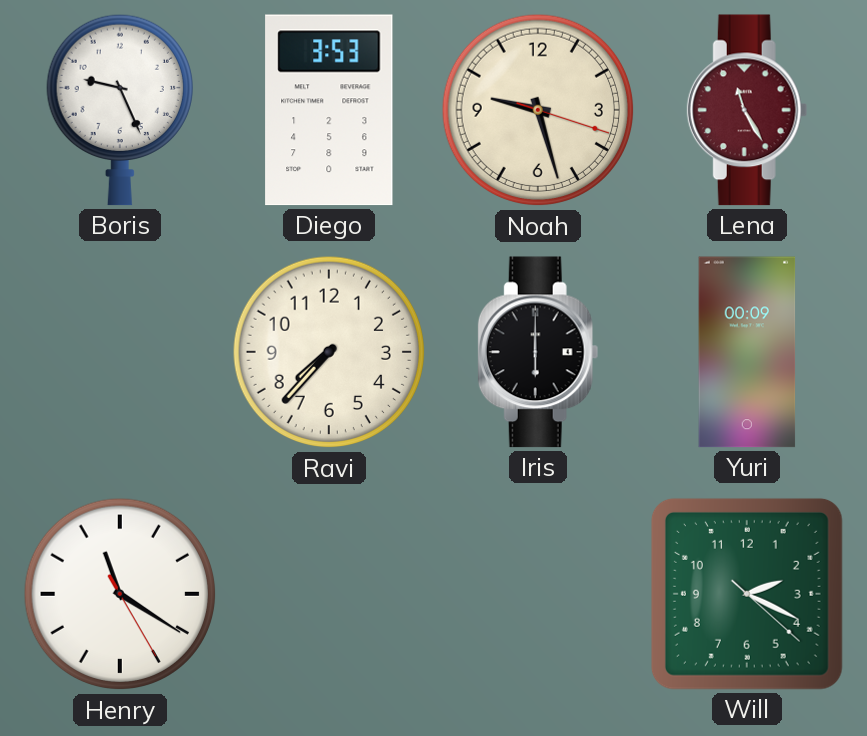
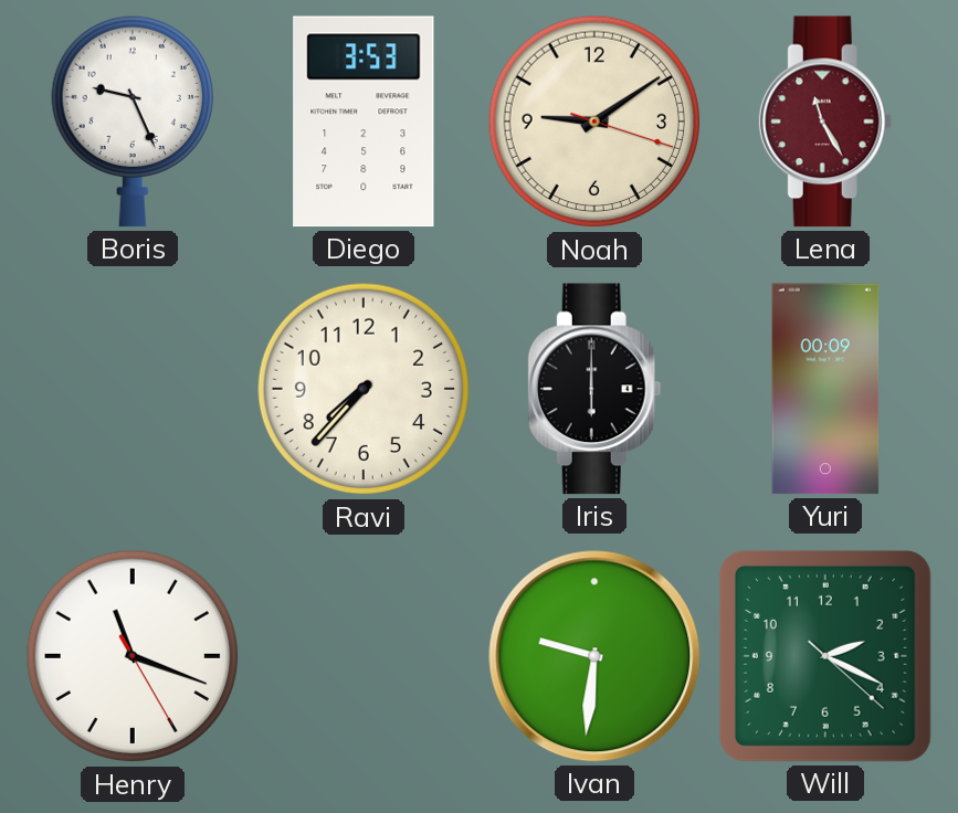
Noah: 9:27 -> 9:09 (594, 122)
Henry: 11:20 -> 11:18 (133, 656)
Ivan: none -> 9:31 (594, 656)
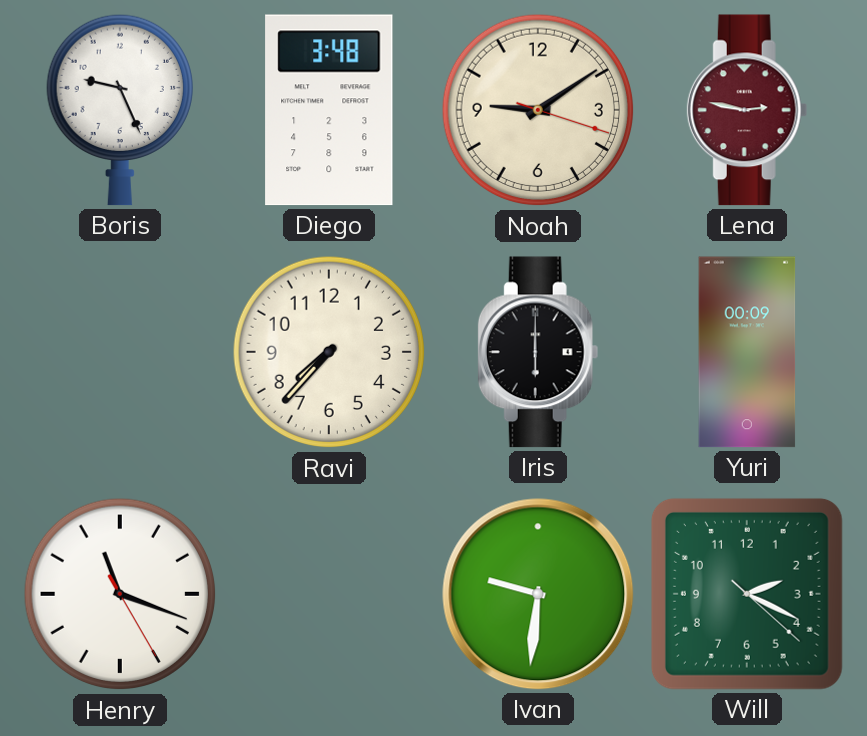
Diego: 3:53 -> 3:48 (329, 110)
Lena: 11:25 -> 2:47 (747, 110)
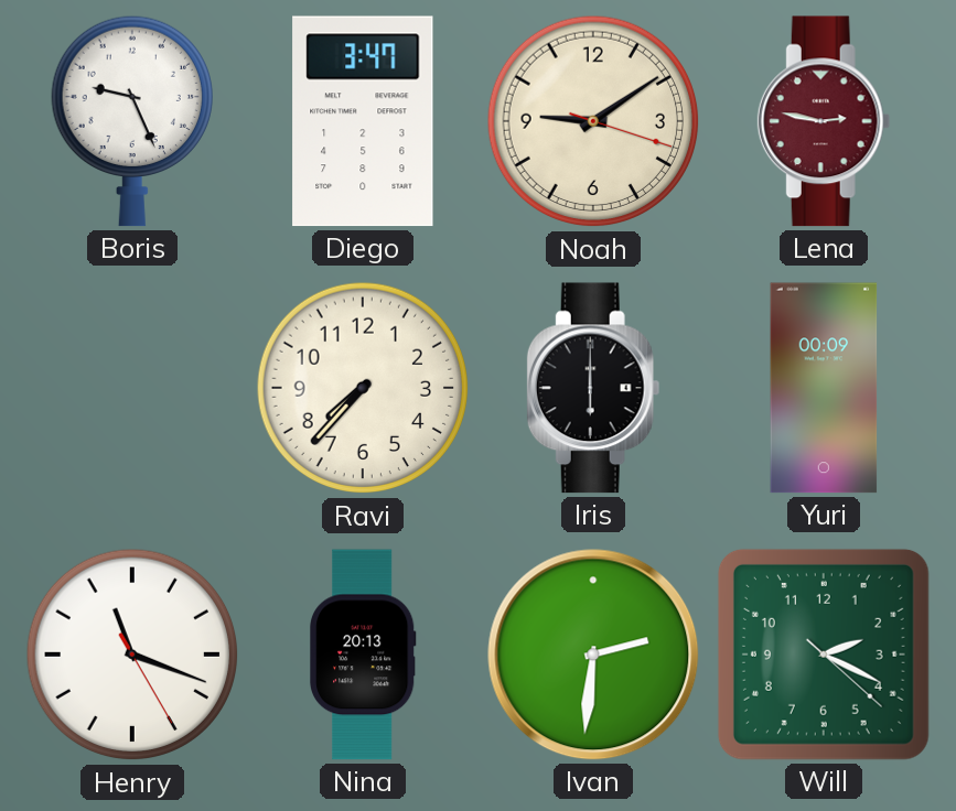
Diego: 3:48 -> 3:47 (363, 121)
Nina: none -> 20:13 (363, 655)
Ivan: 9:31 -> 2:31 (593, 655)
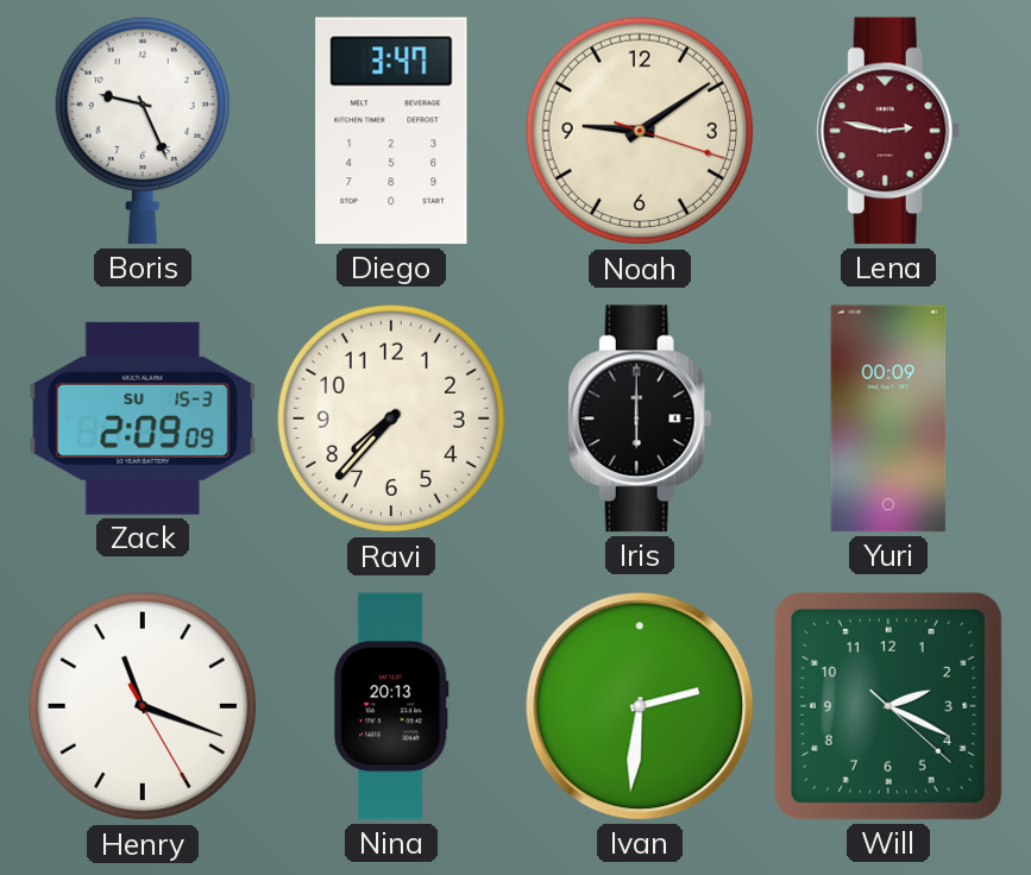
Zack: none -> 2:09 (143, 418)
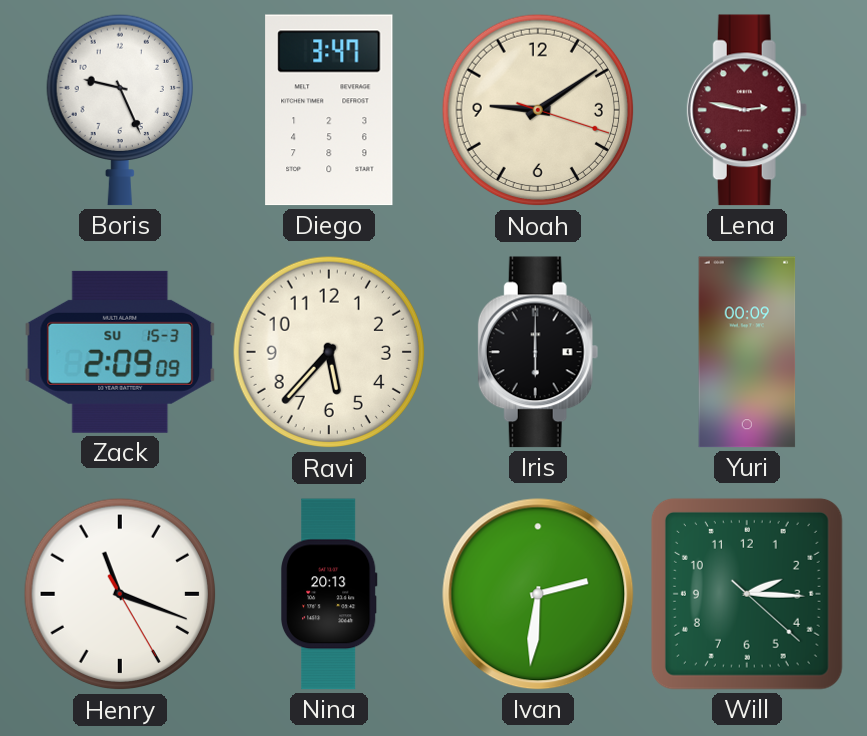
Ravi: 7:37 -> 5:37 (329, 352)
Will: 2:19 -> 2:15 (747, 594)
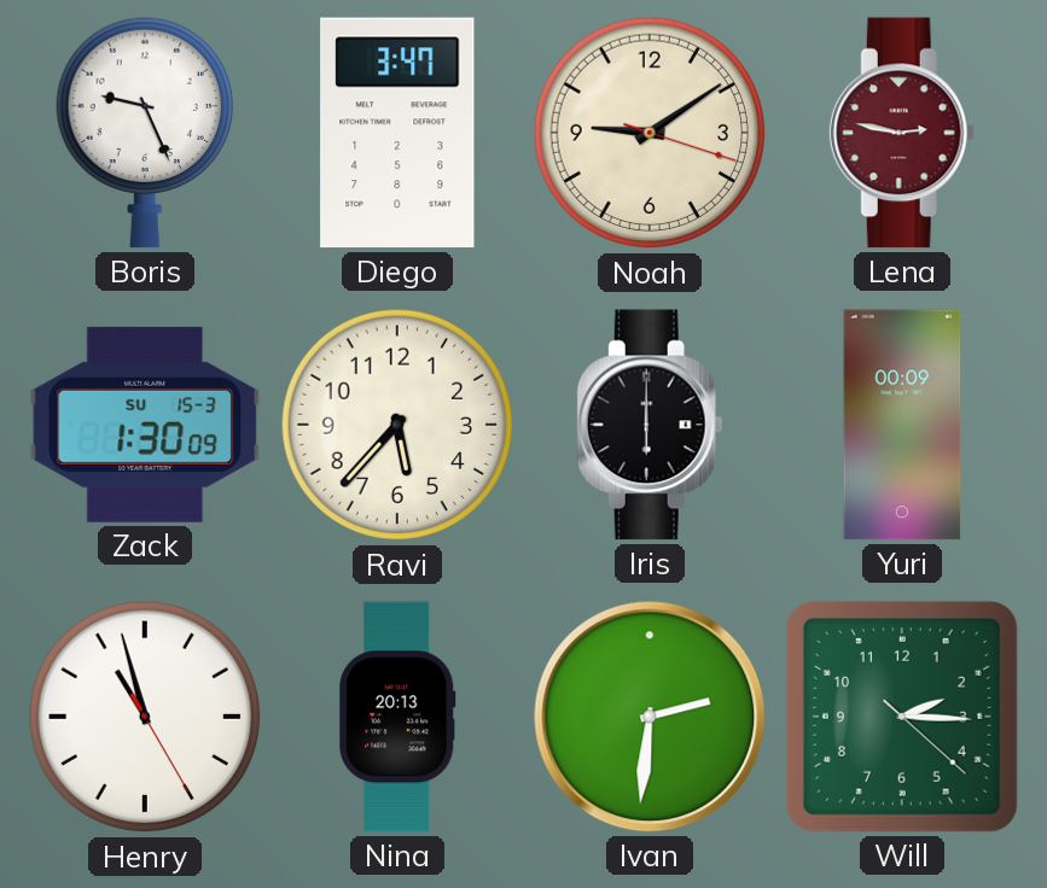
Zack: 2:09 -> 1:30 (145, 425)
Henry: 11:18 -> 10:57 (145, 717)
